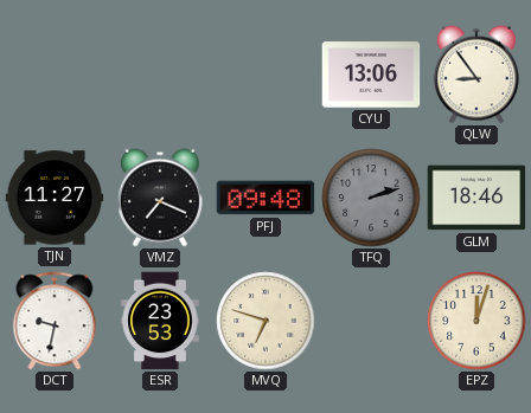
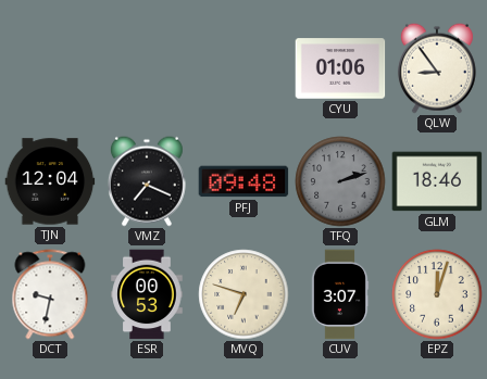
CYU: 13:06 -> 01:06 (340, 68)
TJN: 11:27 -> 12:04 (50, 181)
ESR: 23:53 -> 00:53 (147, 294)
CUV: none -> 3:07 (340, 294)
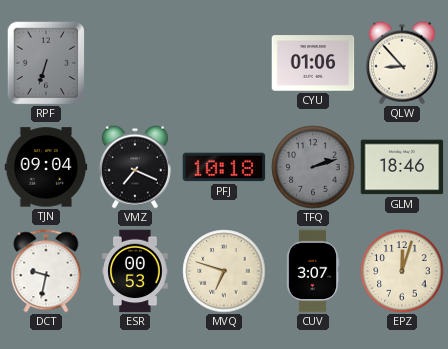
RPF: none -> 6:33 (46, 63)
QLW: 8:54 -> 8:53 (402, 63)
TJN: 12:04 -> 09:04 (46, 167)
PFJ: 09:48 -> 10:18 (224, 167)
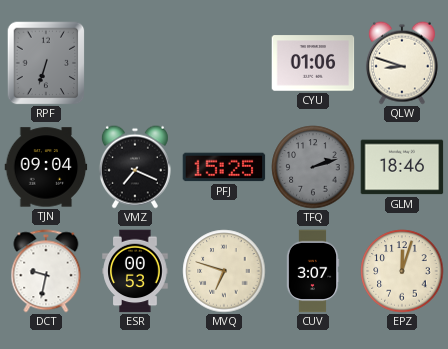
QLW: 8:53 -> 8:48 (402, 63)
PFJ: 10:18 -> 15:25 (224, 167)
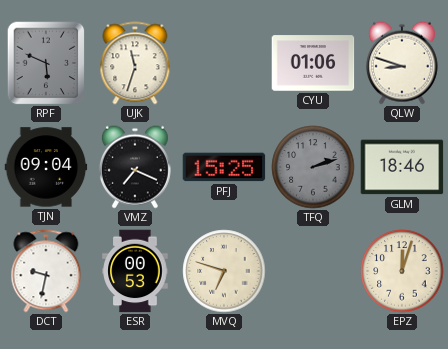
RPF: 6:33 -> 5:49 (46, 63)
UJK: none -> 11:33 (135, 63)
CUV: 3:07 -> none (313, 271)
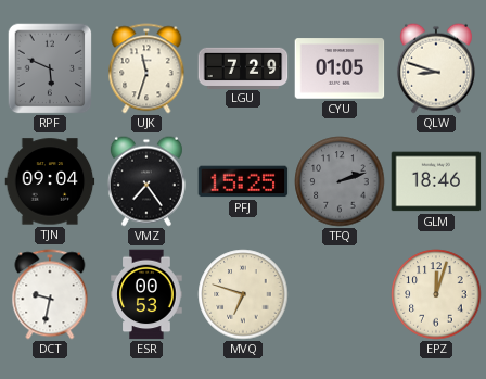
LGU: none -> 7:29 (243, 67)
CYU: 01:06 -> 01:05 (340, 68)
VMZ: 7:19 -> 7:24 (146, 181)
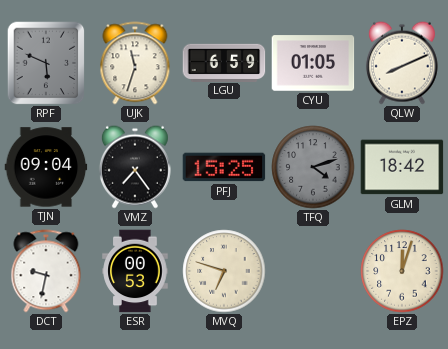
LGU: 7:29 -> 6:59 (224, 62)
QLW: 8:48 -> 8:11 (402, 63)
TFQ: 2:12 -> 4:12 (313, 167)
GLM: 18:46 -> 18:42 (402, 167)
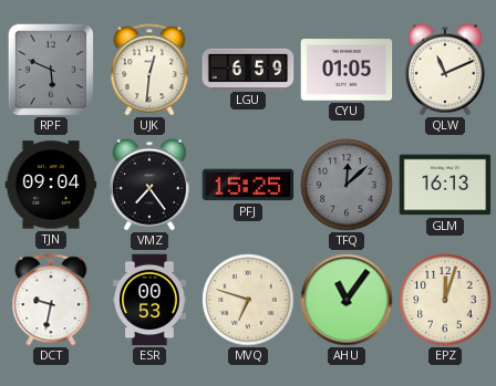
UJK: 11:33 -> 12:31 (149, 70)
QLW: 8:11 -> 11:11 (445, 70)
TFQ: 4:12 -> 12:08 (347, 185)
GLM: 18:42 -> 16:13 (445, 185)
AHU: none -> 11:06 (347, 300)
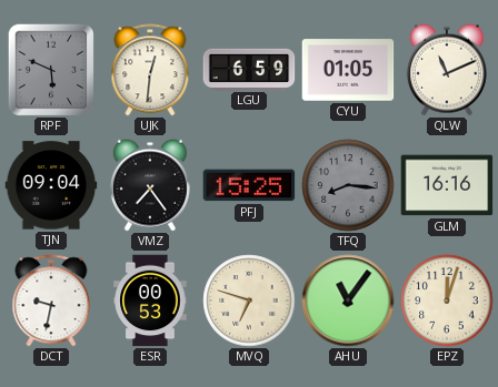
TFQ: 12:08 -> 8:16 (348, 185)
GLM: 16:13 -> 16:16 (447, 185)
